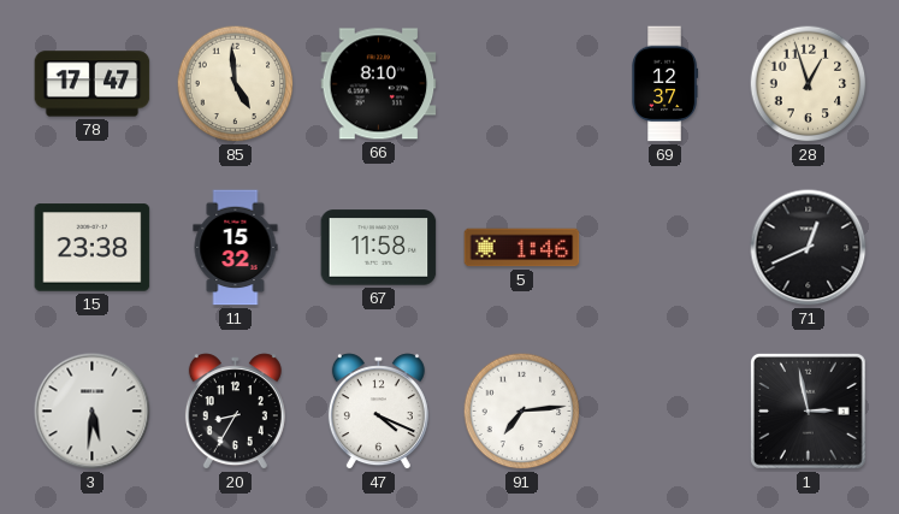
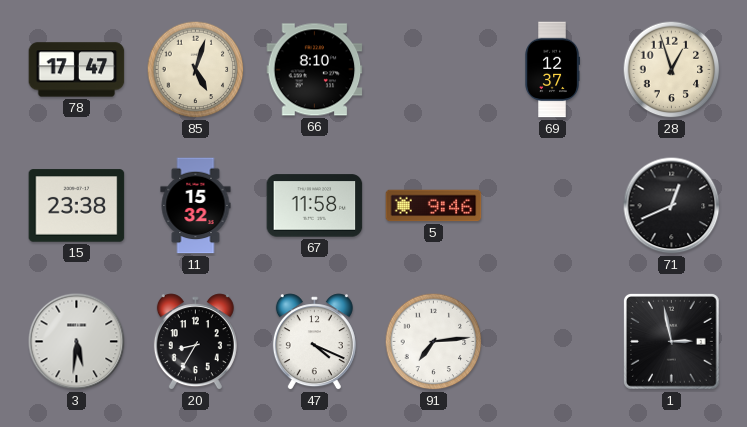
85: 4:59 -> 5:03 (196, 70)
5: 1:46 -> 9:46 (434, 206)
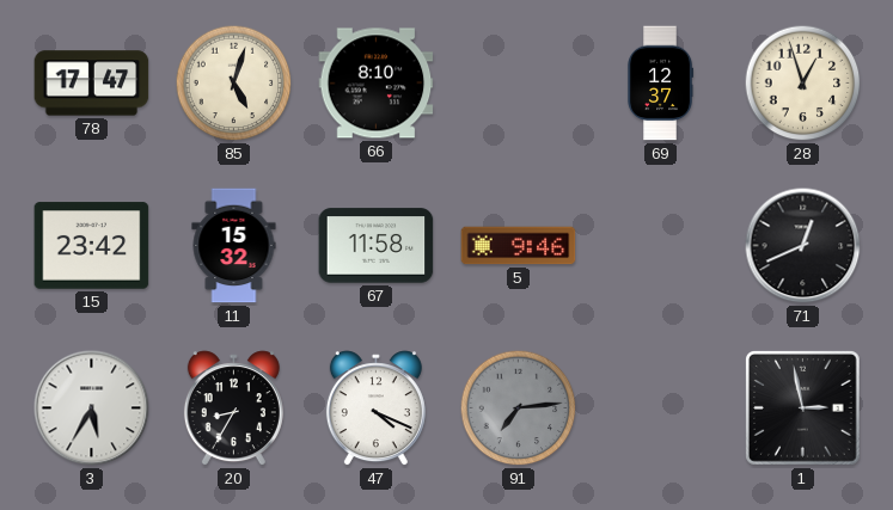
15: 23:38 -> 23:42 (92, 246)
3: 5:31 -> 5:35 (92, 408)
91 dial: white -> grey (519, 408)
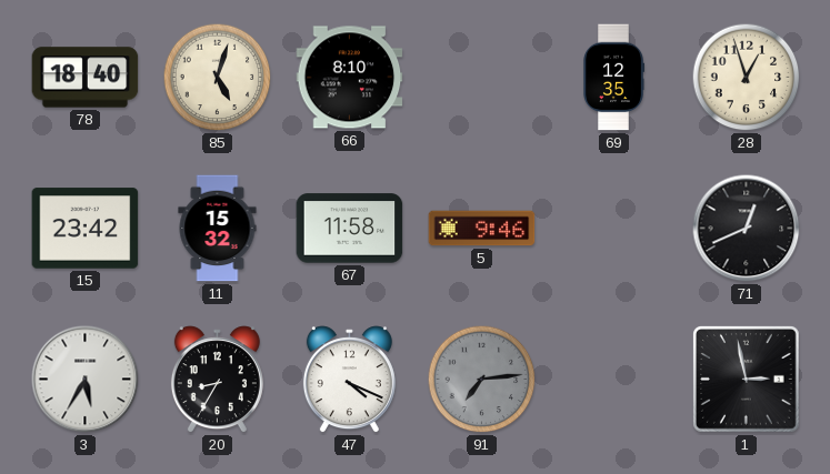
78: 17:47 -> 18:40 (86, 78)
69: 12:37 -> 12:35 (613, 78)
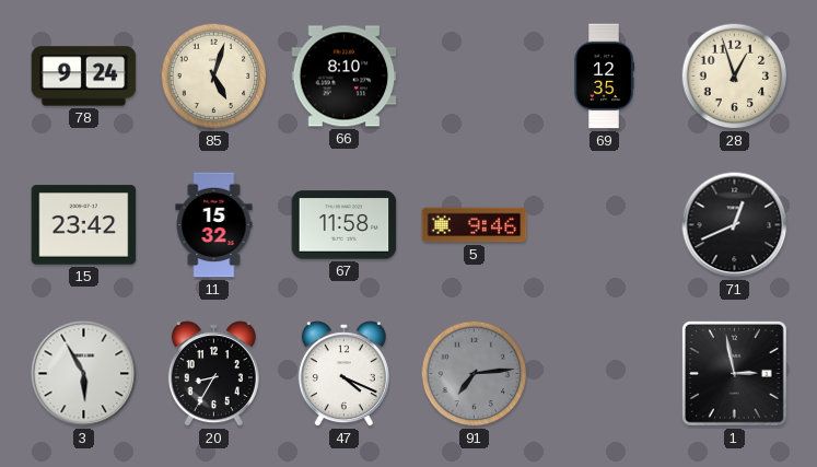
78: 18:40 -> 9:24 (84, 77)
3: 5:35 -> 5:55 (84, 374)
